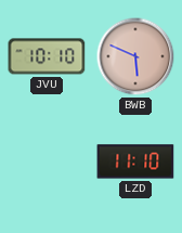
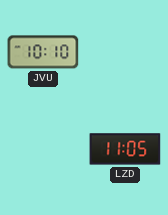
BWB: 5:49 -> none (135, 56)
LZD: 11:10 -> 11:05 (125, 149)
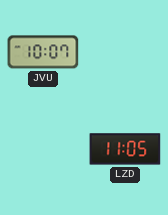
JVU: 10:10 -> 10:07 (43, 52)
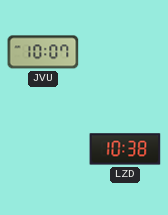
LZD: 11:05 -> 10:38 (125, 149)
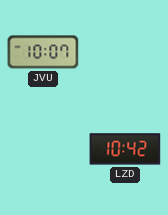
LZD: 10:38 -> 10:42 (125, 149)
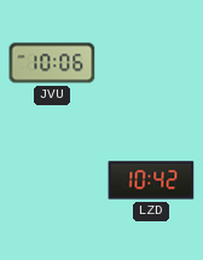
JVU: 10:07 -> 10:06 (52, 63)
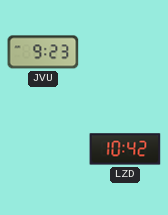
JVU: 10:06 -> 9:23 (43, 52)
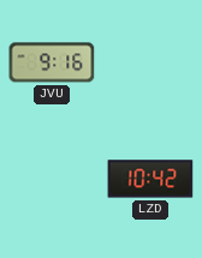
JVU: 9:23 -> 9:16 (52, 62)
